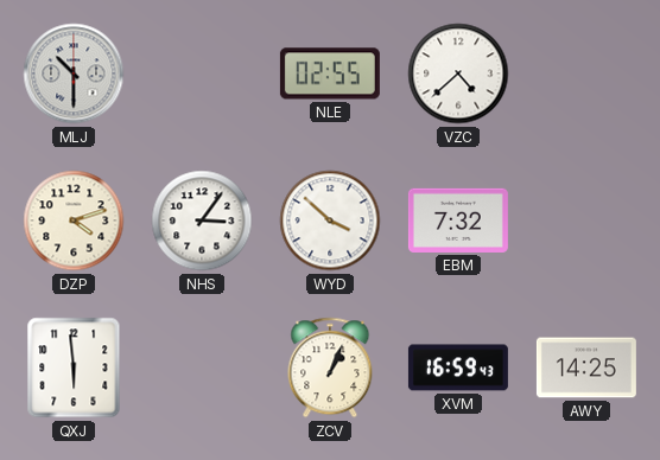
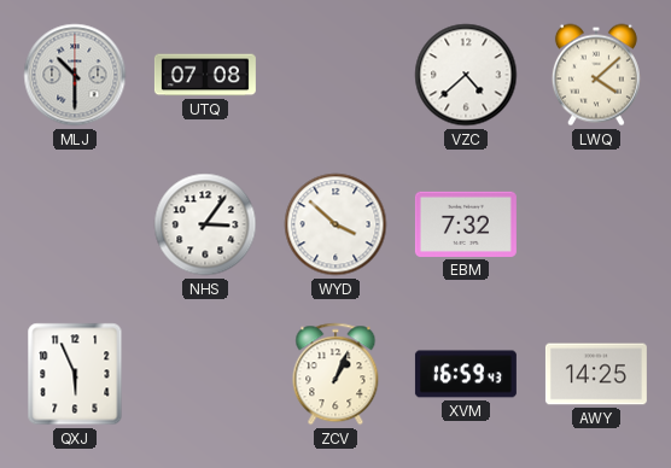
UTQ: none -> 07:08 (205, 75)
NLE: 02:55 -> none (330, 74)
LWQ: none -> 4:08 (596, 75)
DZP: 4:12 -> none (74, 221)
QXJ: 5:59 -> 5:56 (75, 374)
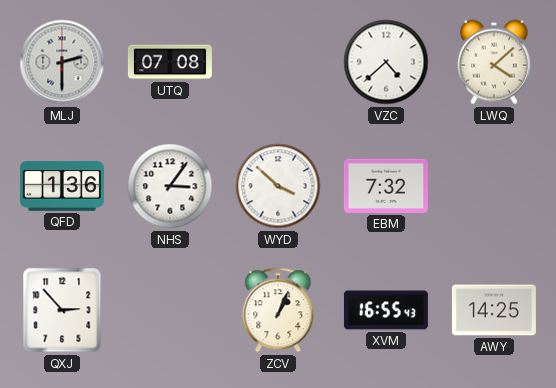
MLJ: 10:30 -> 2:30 (62, 62)
QFD: none -> 1:36 (62, 187)
QXJ: 5:56 -> 2:53 (62, 310)
XVM: 16:59 -> 16:55 (386, 310)
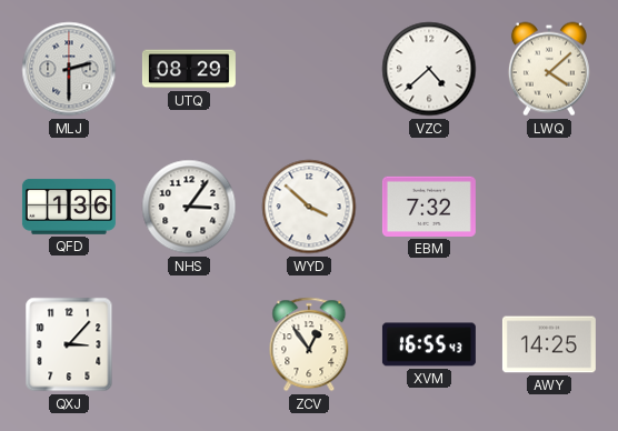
UTQ: 07:08 -> 08:29 (189, 69)
QXJ: 2:53 -> 3:07 (69, 344)
ZCV: 1:04 -> 12:54 (309, 344)
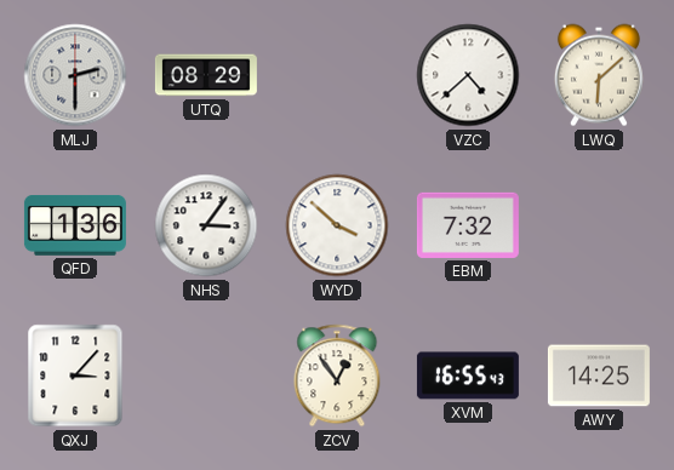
LWQ: 4:08 -> 6:08 (599, 75)
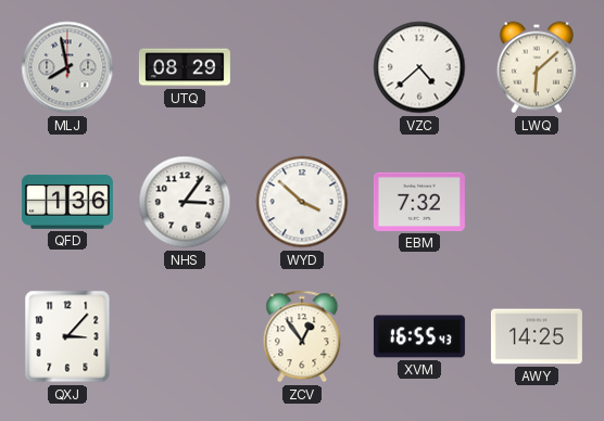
MLJ: 2:30 -> 7:58 (67, 67)
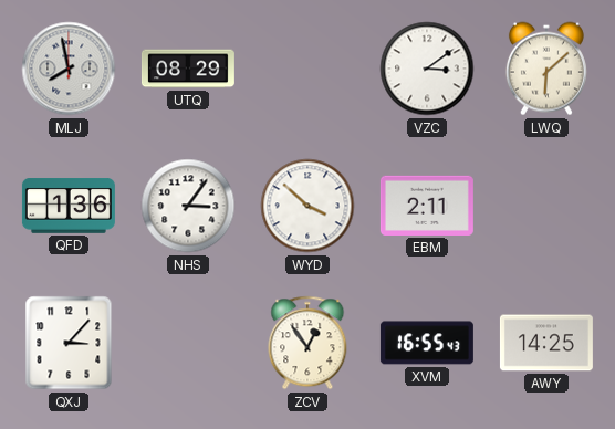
VZC: 4:38 -> 3:09 (427, 69)
EBM: 7:32 -> 2:11 (427, 206)
